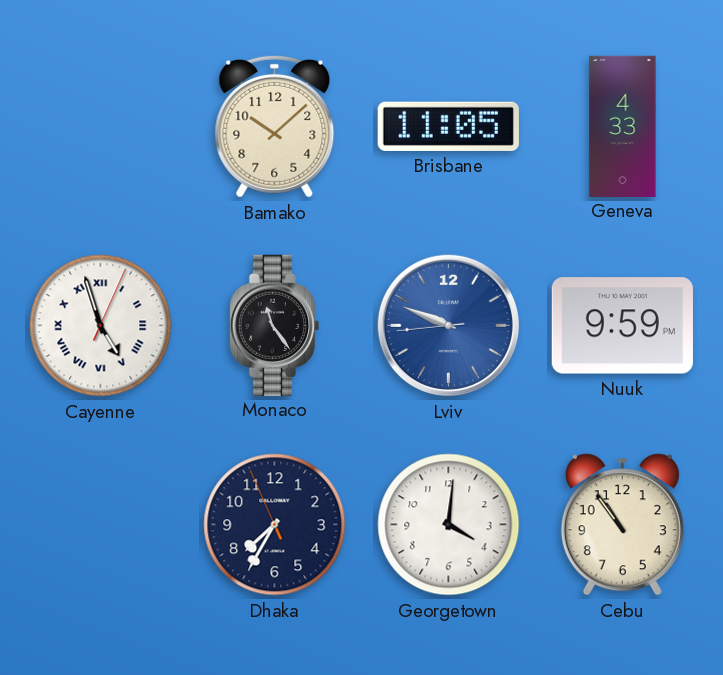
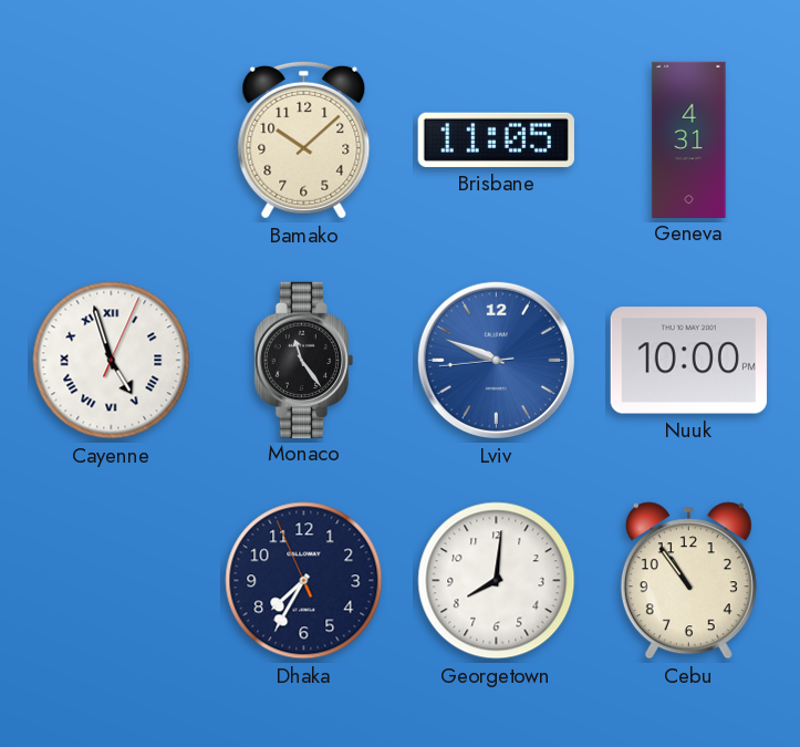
Geneva: 4:33 -> 4:31 (689, 139)
Nuuk: 9:59 -> 10:00 (688, 361)
Georgetown: 4:01 -> 8:01 (497, 581)
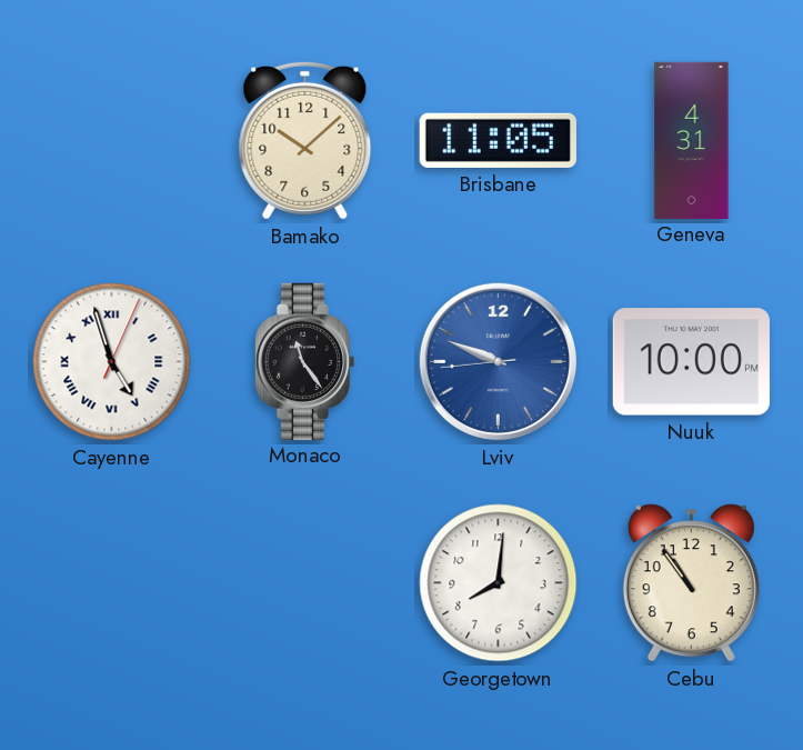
Dhaka: 7:34 -> none (304, 581)
